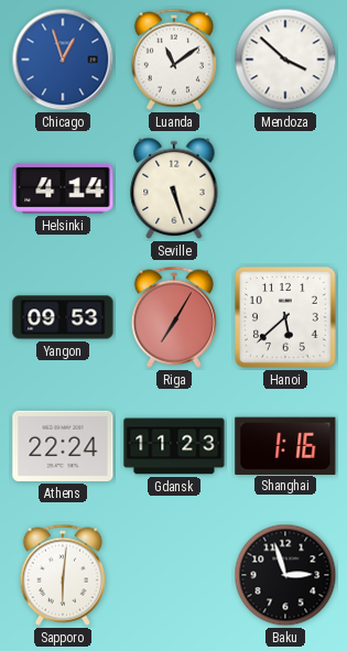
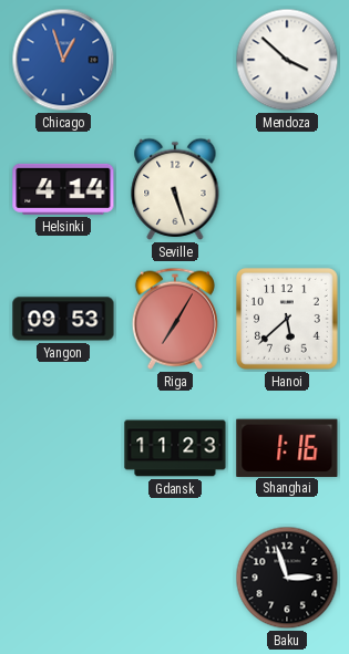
Luanda: 11:09 -> none (174, 59)
Athens: 22:24 -> none (63, 446)
Sapporo: 6:01 -> none (63, 575)
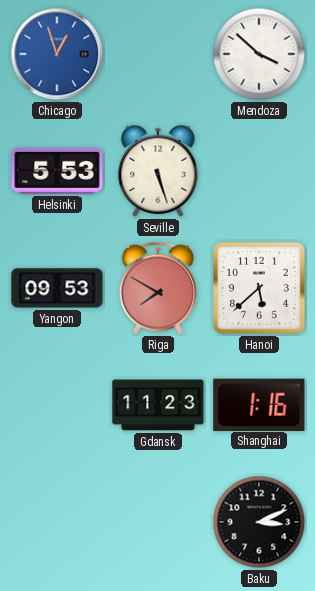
Helsinki: 4:14 -> 5:53 (57, 171)
Riga: 7:05 -> 7:50 (158, 288)
Baku: 2:57 -> 3:11 (259, 522)
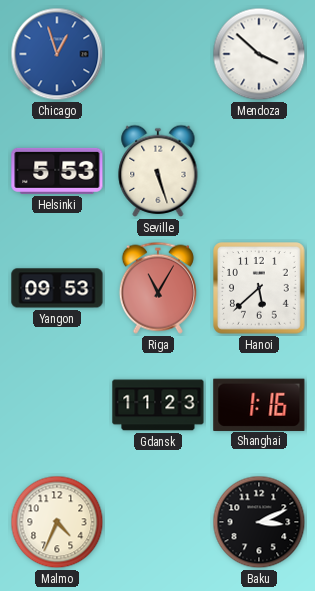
Riga: 7:50 -> 11:05 (158, 288)
Malmo: none -> 4:34 (57, 522)
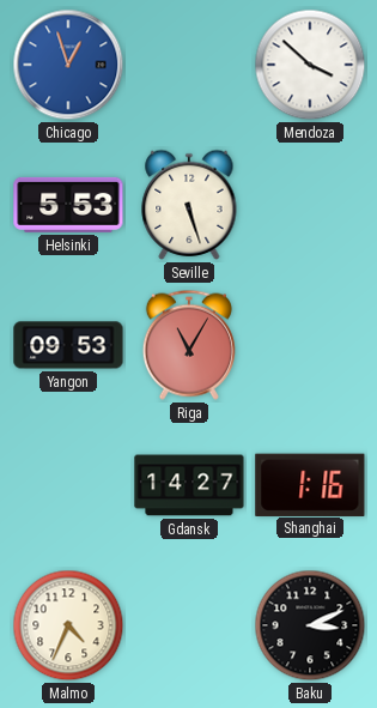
Hanoi: 5:38 -> none (259, 288)
Gdansk: 11:23 -> 14:27 (189, 485)
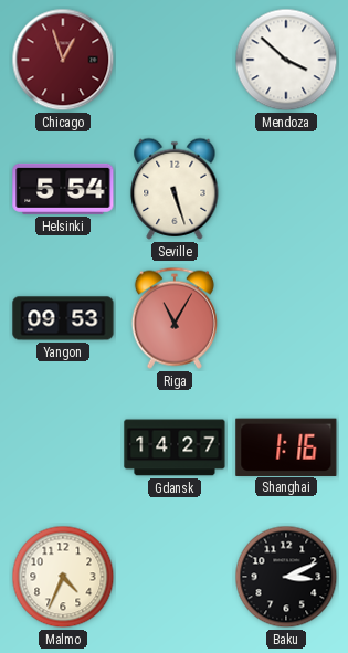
Chicago dial: blue -> burgundy (63, 60)
Helsinki: 5:53 -> 5:54 (63, 189)
